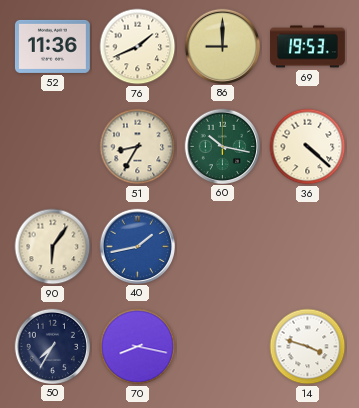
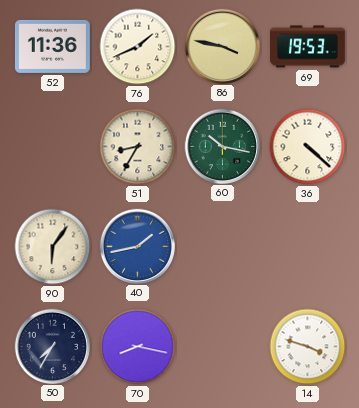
86: 9:00 -> 3:47 (222, 46)
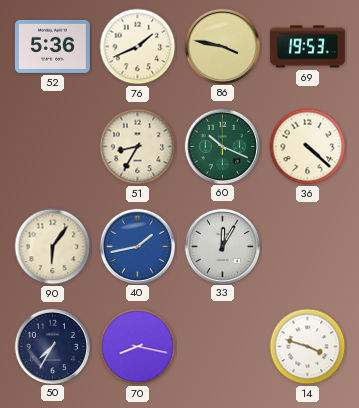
52: 11:36 -> 5:36 (52, 46)
60: 10:17 -> 10:19 (222, 146)
33: none -> 12:05 (222, 246)
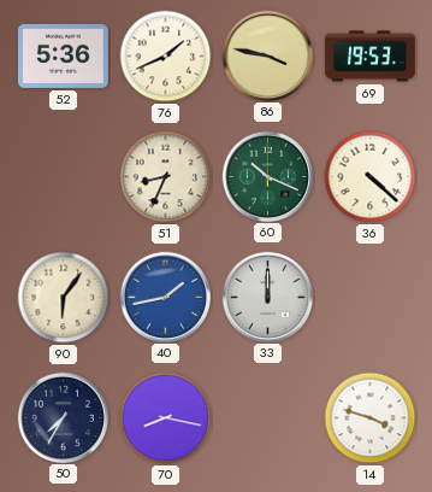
51: 8:35 -> 8:34 (166, 177)
33: 12:05 -> 12:00 (267, 297)
